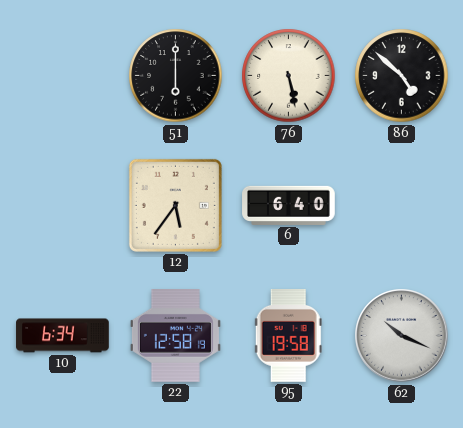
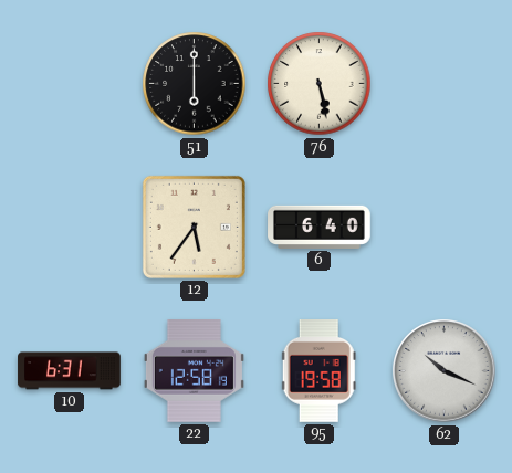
86: 4:52 -> none (402, 76)
10: 6:34 -> 6:31 (70, 371)
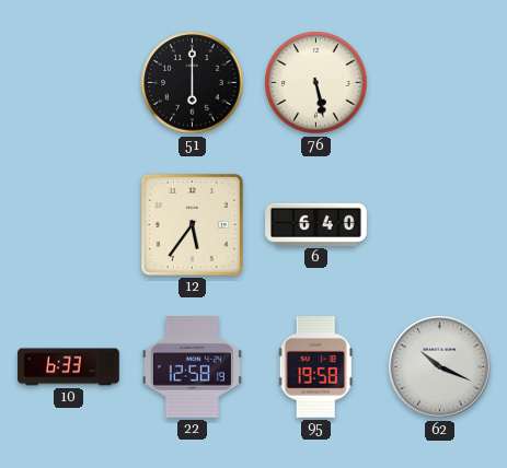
10: 6:31 -> 6:33 (69, 367)
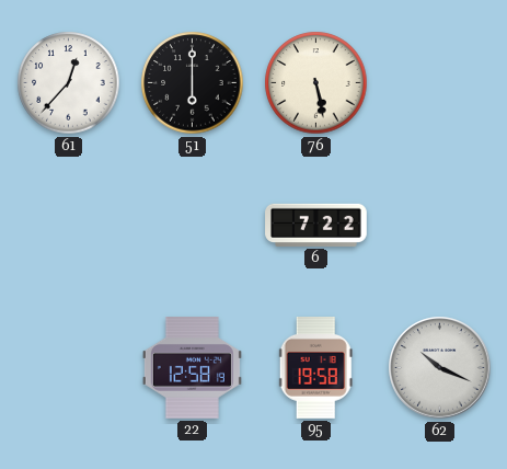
61: none -> 12:37 (69, 83)
12: 5:36 -> none (192, 224)
6: 6:40 -> 7:22 (316, 225)
10: 6:33 -> none (69, 367)
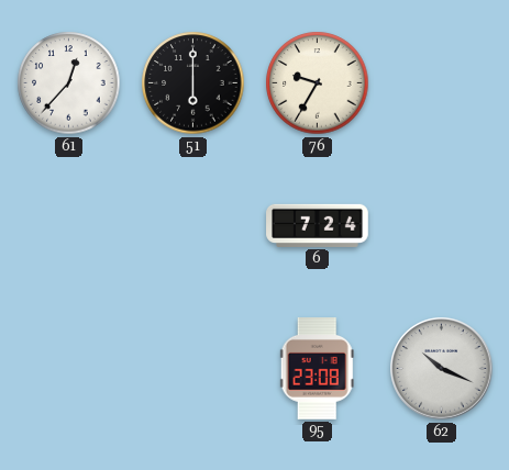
76: 5:28 -> 9:35 (318, 83)
6: 7:22 -> 7:24 (318, 225)
22: 12:58 -> none (192, 368)
95: 19:58 -> 23:08 (317, 369)
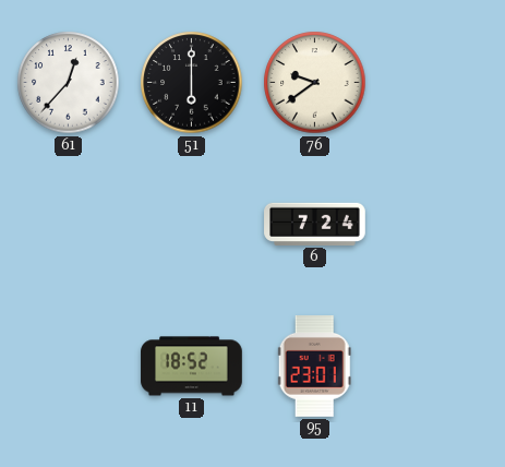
76: 9:35 -> 9:39 (315, 83)
11: none -> 18:52 (192, 367)
95: 23:08 -> 23:01 (314, 367)
62: 10:19 -> none (442, 369)
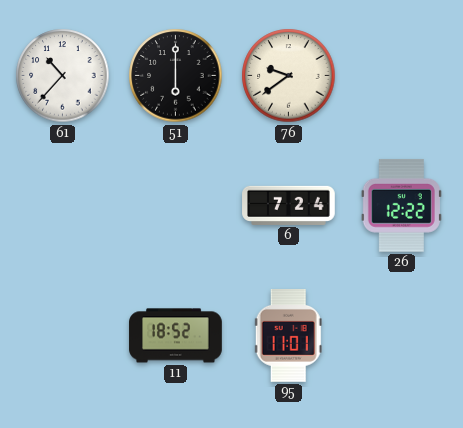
61: 12:37 -> 10:37 (63, 76)
26: none -> 12:22 (401, 205)
95: 23:01 -> 11:01 (288, 336)
